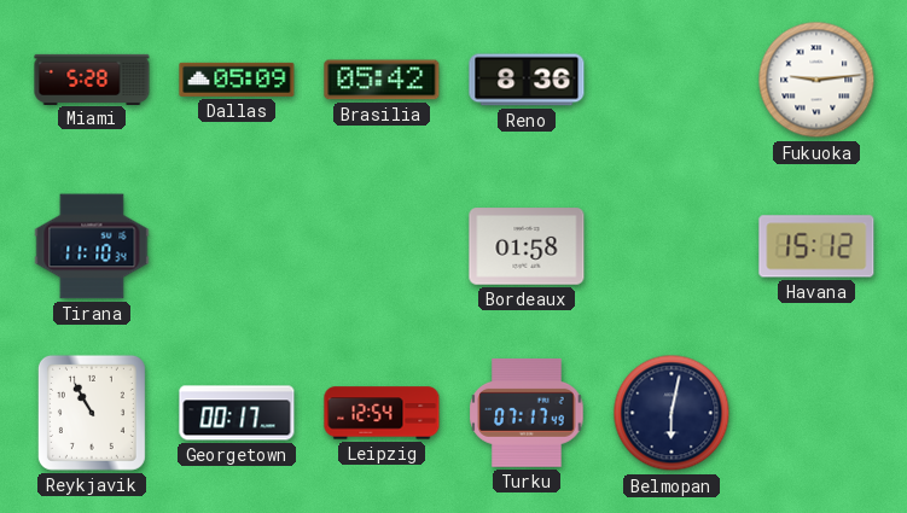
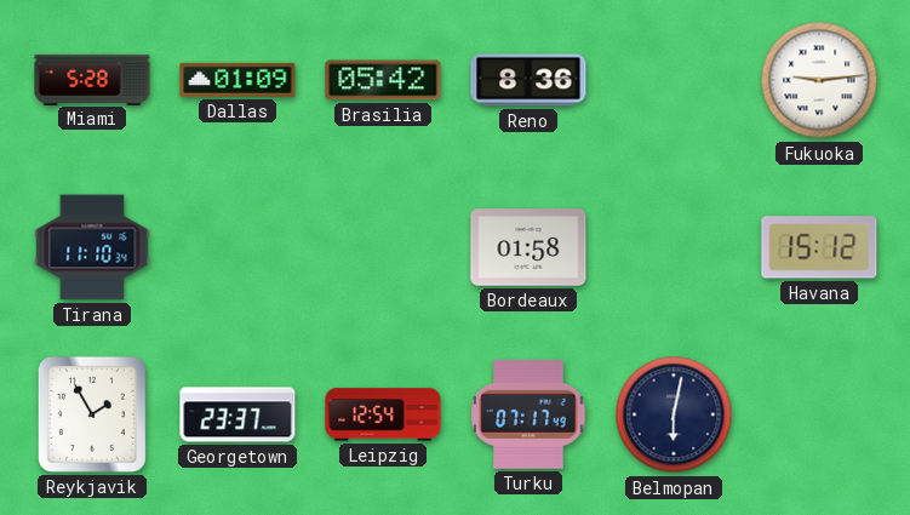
Dallas: 05:09 -> 01:09 (237, 80)
Reykjavik: 10:55 -> 1:55 (92, 414)
Georgetown: 00:17 -> 23:37 (237, 414)
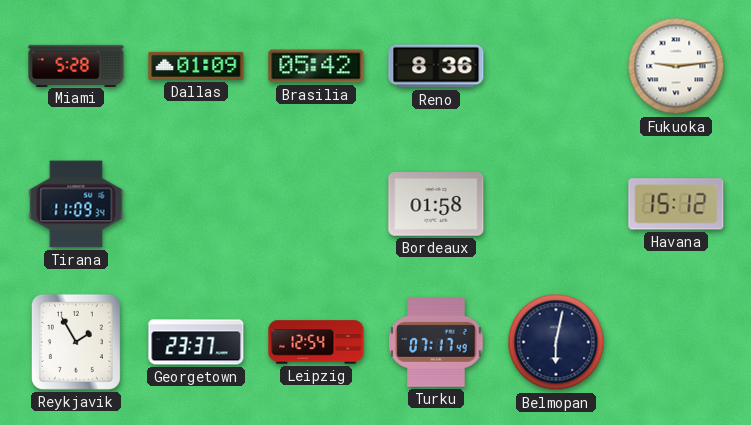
Tirana: 11:10 -> 11:09 (76, 204)
